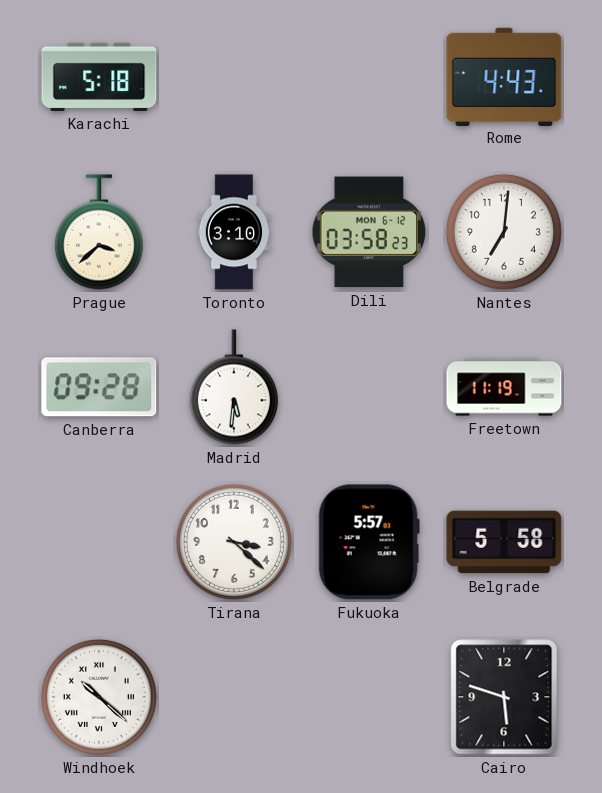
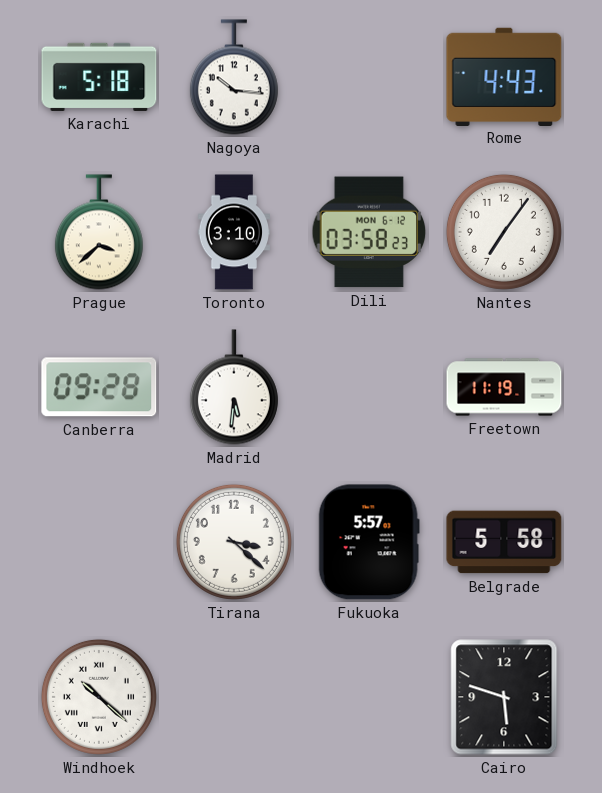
Nagoya: none -> 10:16 (234, 77)
Nantes: 7:01 -> 7:06 (504, 232)
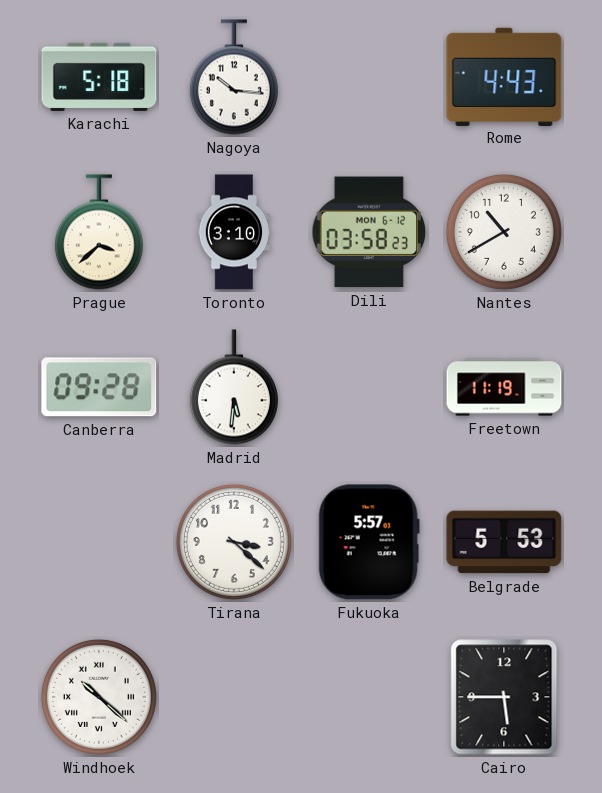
Nantes: 7:06 -> 10:40 (504, 232)
Belgrade: 5:58 -> 5:53 (504, 542)
Cairo: 5:48 -> 5:45 (504, 697)
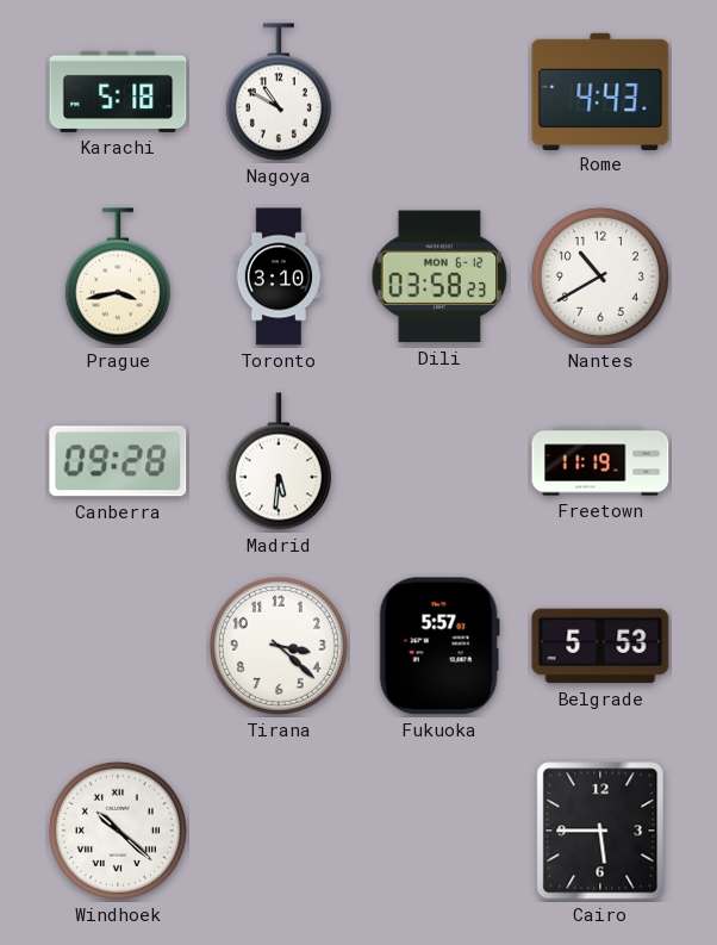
Nagoya: 10:16 -> 10:50 (279, 92)
Prague: 3:38 -> 3:43 (118, 276)
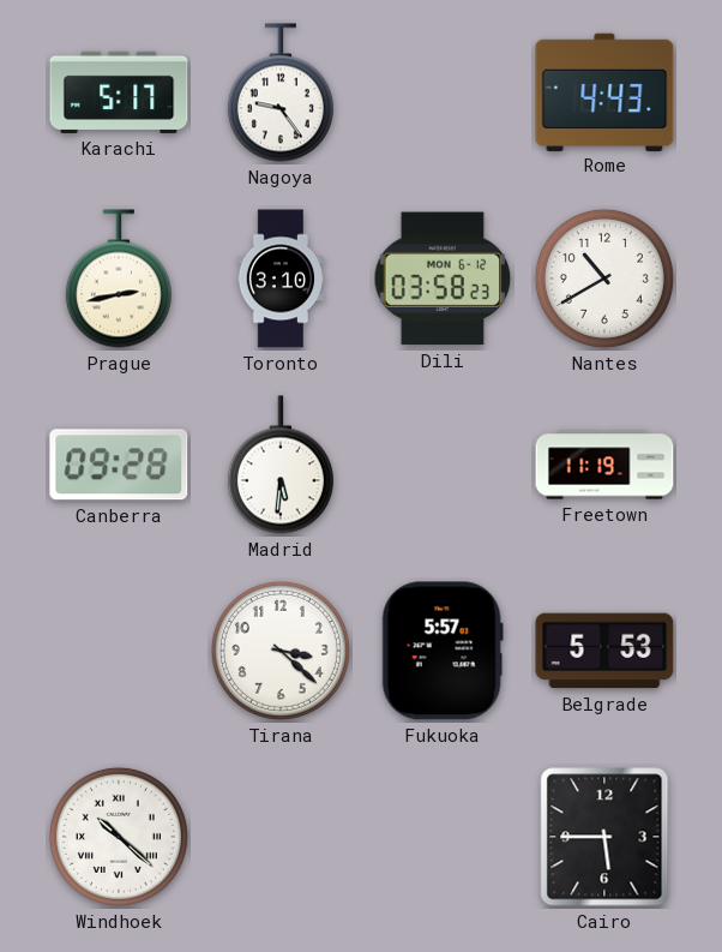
Karachi: 5:18 -> 5:17 (119, 92)
Nagoya: 10:50 -> 9:24 (281, 92)
Prague: 3:43 -> 2:43 (119, 279)
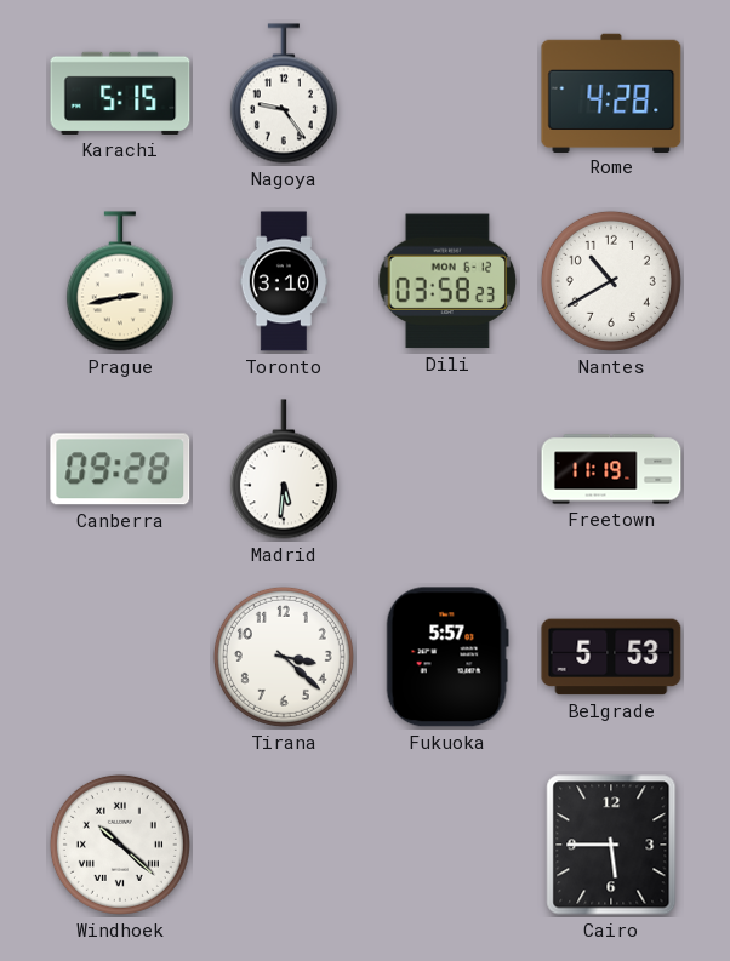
Karachi: 5:17 -> 5:15 (120, 93)
Rome: 4:43 -> 4:28 (611, 92)
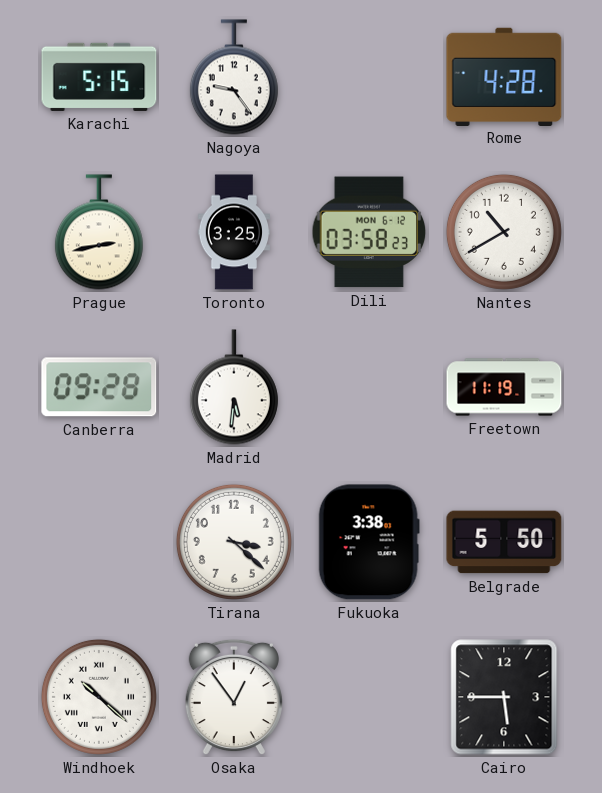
Toronto: 3:10 -> 3:25 (234, 232)
Fukuoka: 5:57 -> 3:38 (369, 542)
Belgrade: 5:53 -> 5:50 (504, 542)
Osaka: none -> 12:54 (234, 697)
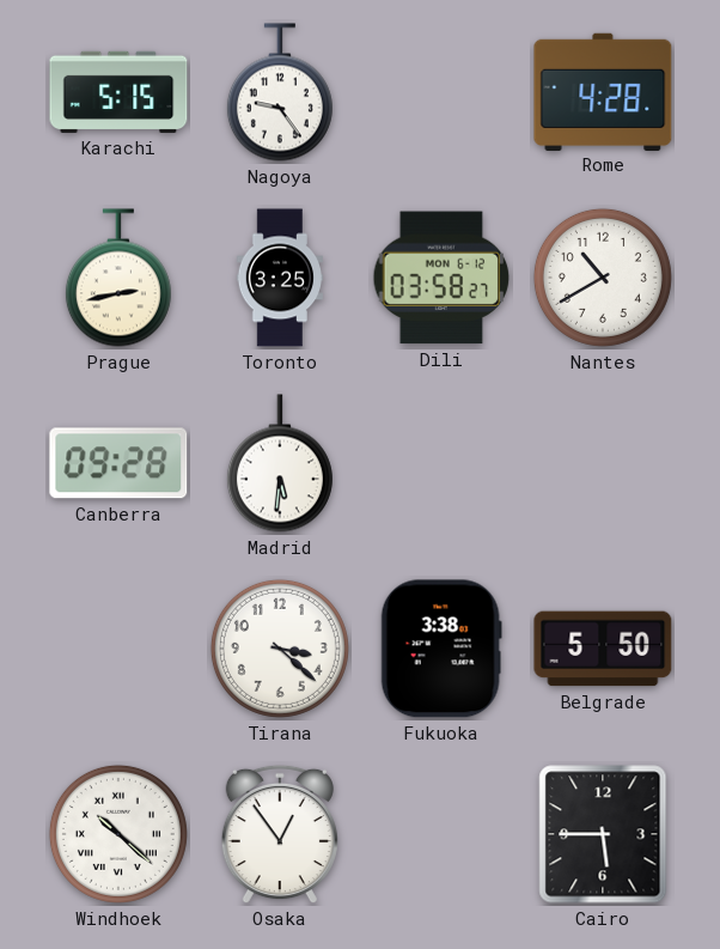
Dili: 03:58:23 -> 03:58:27 (441, 278)
Freetown: 11:19 -> none (504, 387)
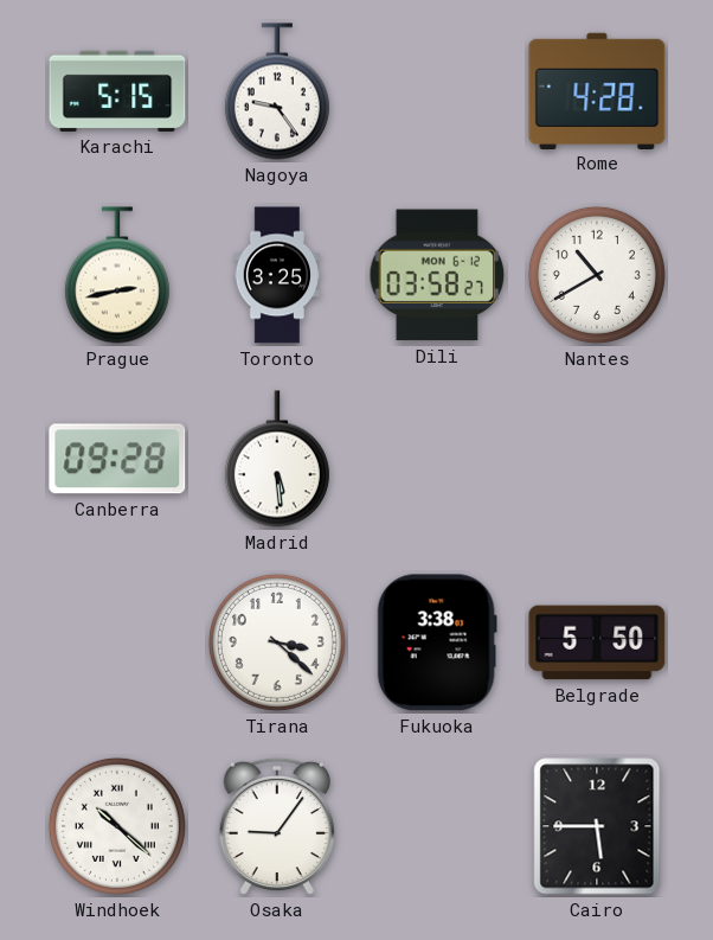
Madrid: 5:31 -> 5:29 (277, 459)
Osaka: 12:54 -> 9:06 (277, 826)
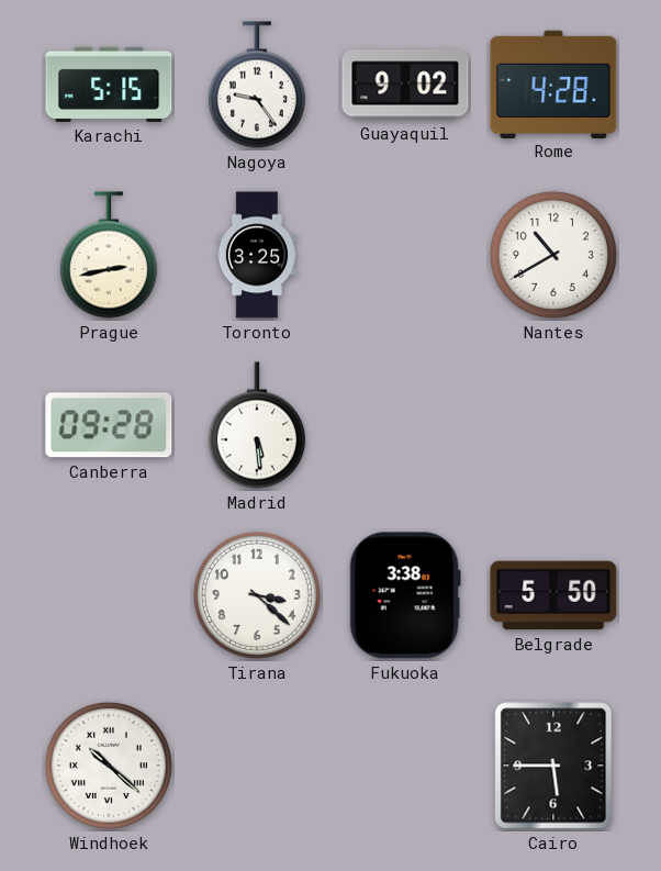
Guayaquil: none -> 9:02 (405, 85)
Dili: 03:58 -> none (437, 275)
Osaka: 9:06 -> none (277, 826)
